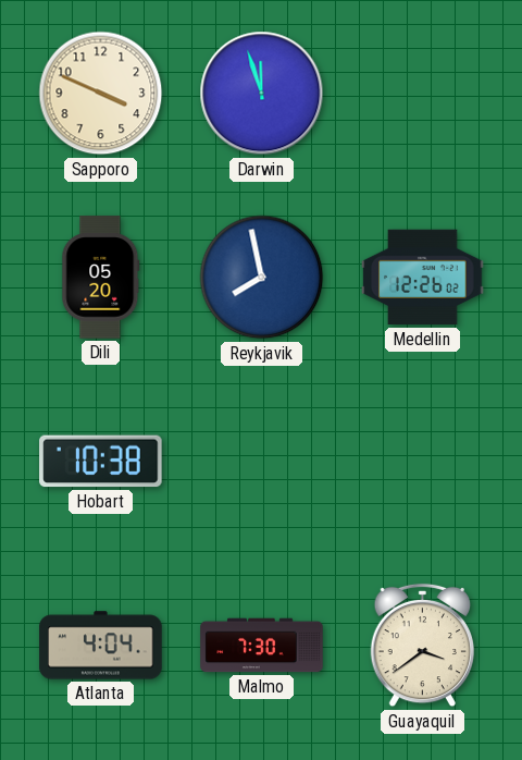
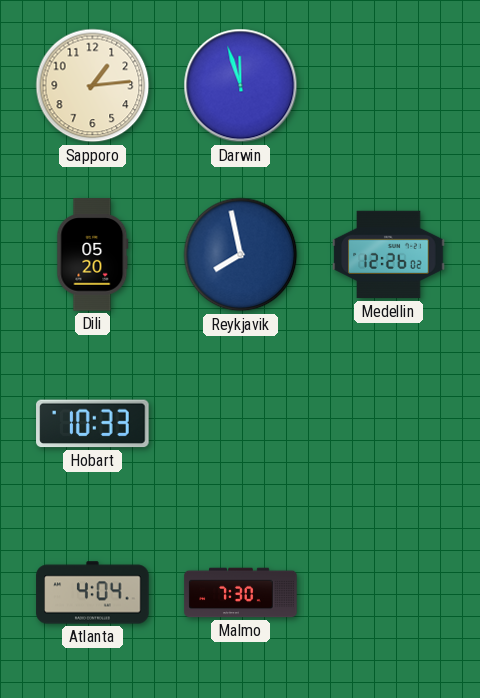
Sapporo: 3:49 -> 1:14 (93, 86)
Hobart: 10:38 -> 10:33 (93, 424)
Guayaquil: 3:39 -> none (422, 646)
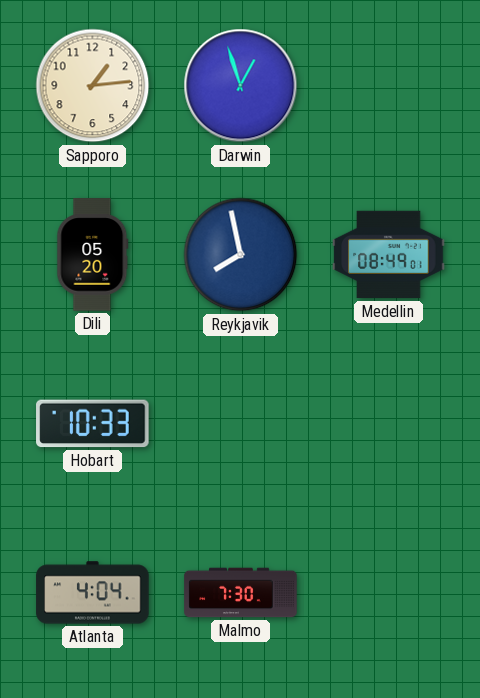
Darwin: 11:57 -> 12:57 (241, 86)
Medellin: 12:26 -> 08:49 (389, 255)
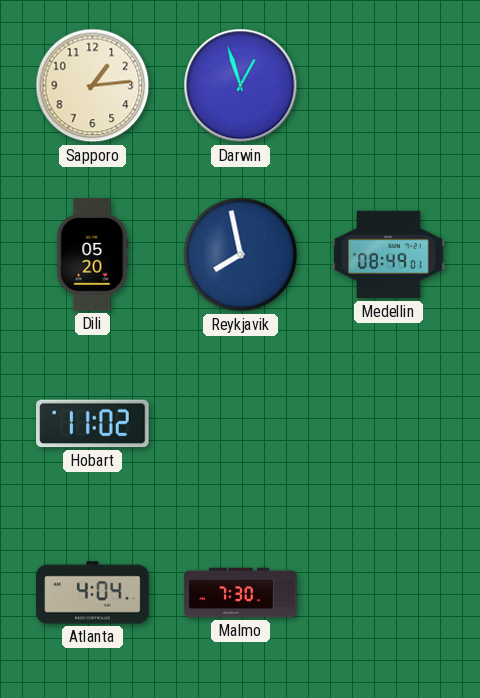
Hobart: 10:33 -> 11:02 (93, 424)
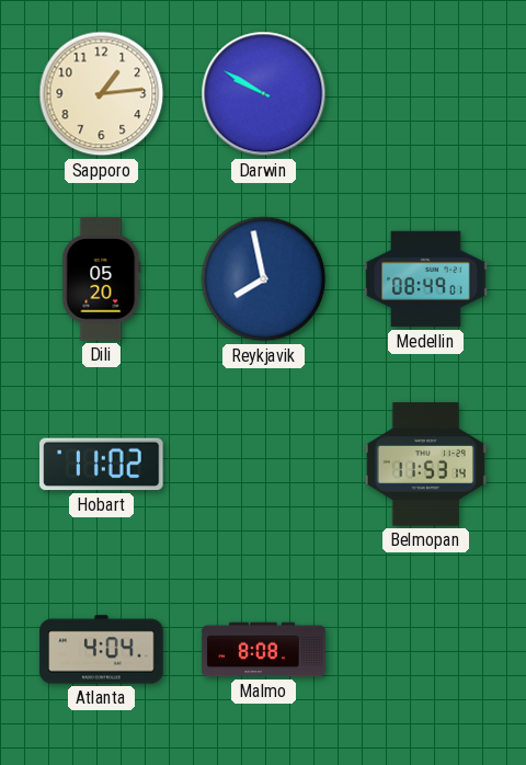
Darwin: 12:57 -> 9:50 (264, 94)
Belmopan: none -> 11:53 (425, 465)
Malmo: 7:30 -> 8:08 (264, 650)
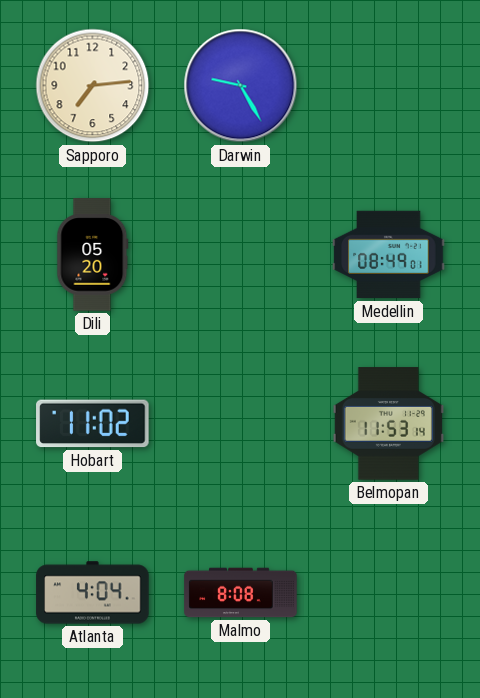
Sapporo: 1:14 -> 7:14 (93, 86)
Darwin: 9:50 -> 9:25 (241, 86)
Reykjavik: 7:58 -> none (264, 279)
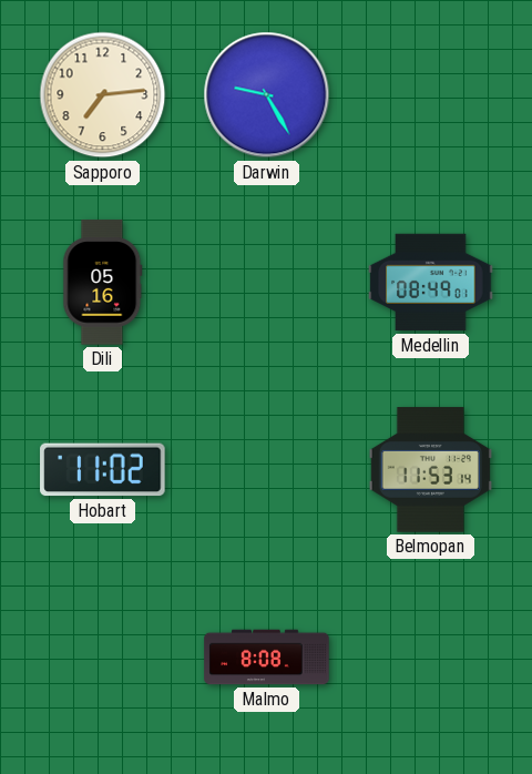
Dili: 05:20 -> 05:16 (103, 283)
Atlanta: 4:04 -> none (93, 593)
